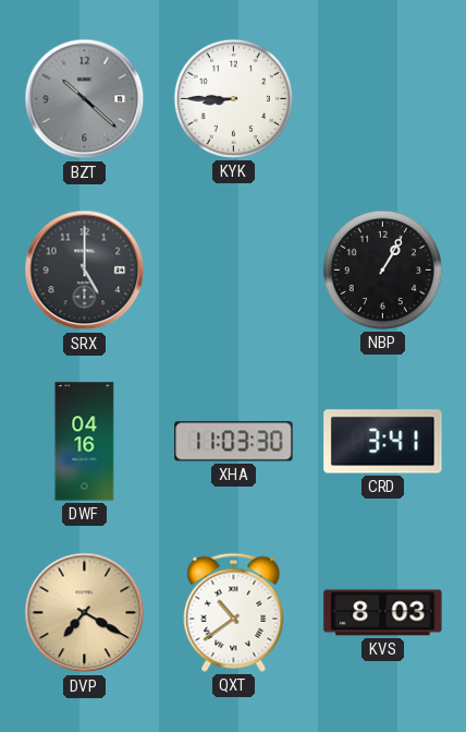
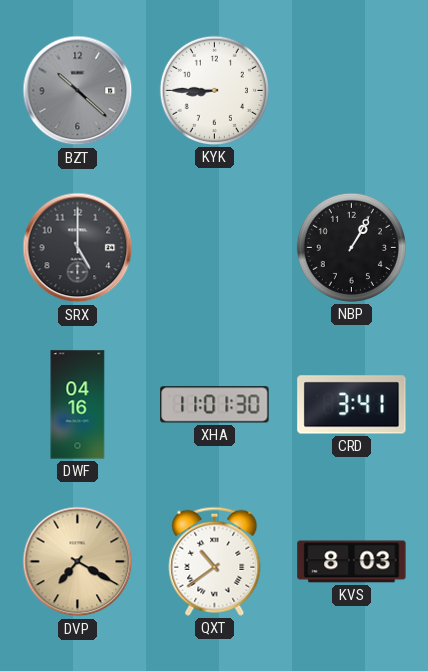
XHA: 11:03 -> 11:01 (215, 405)
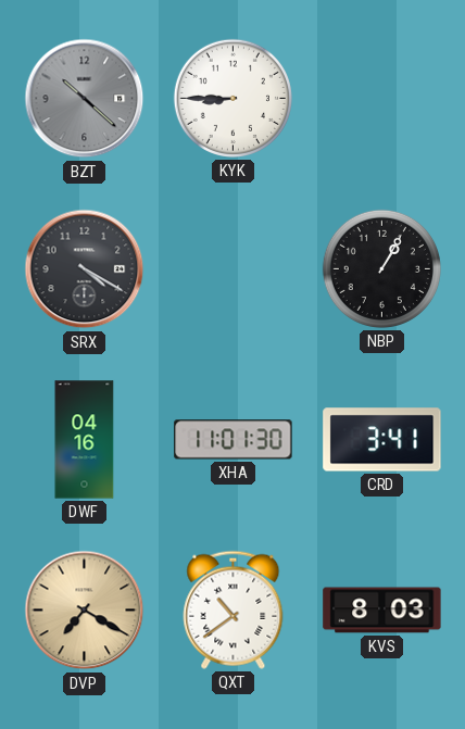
SRX: 5:00 -> 4:20 (85, 269)
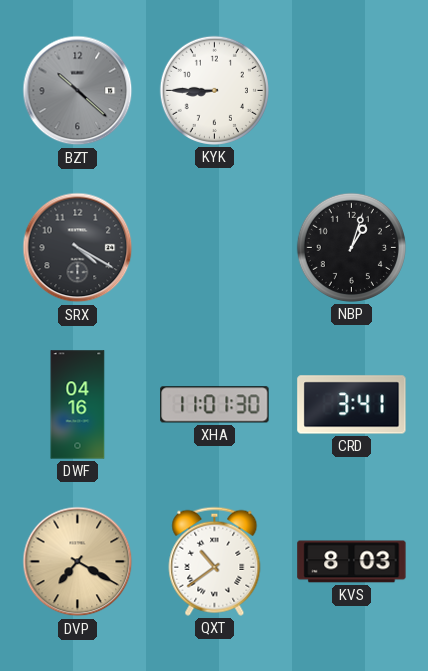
NBP: 1:05 -> 1:03 (351, 247)
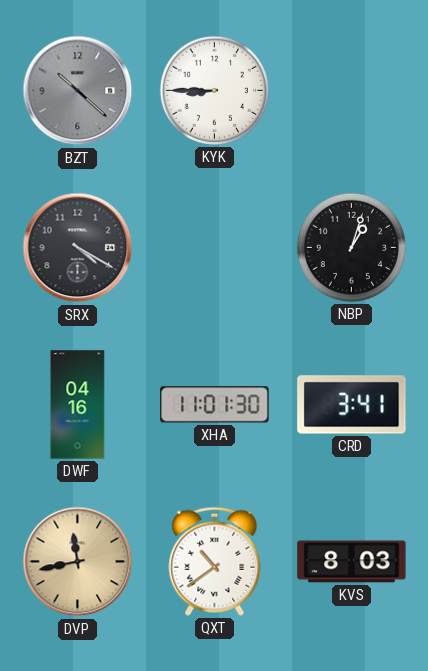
DVP: 7:20 -> 11:43 (78, 562)
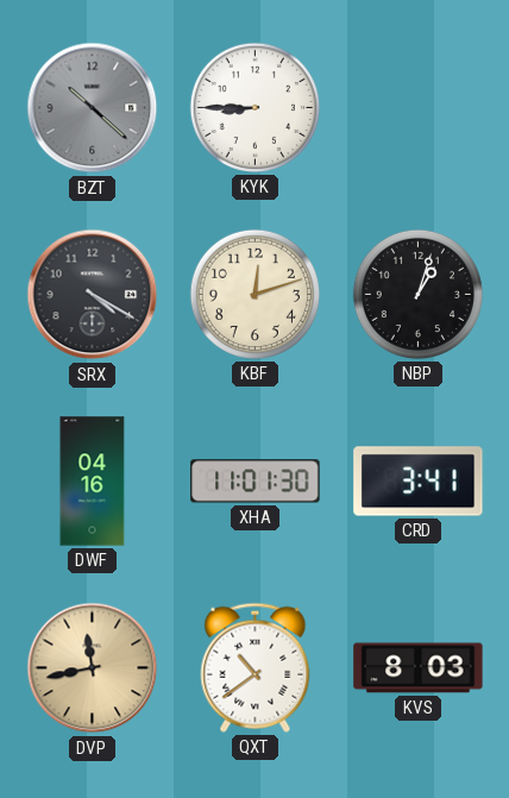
KBF: none -> 12:12 (254, 294)
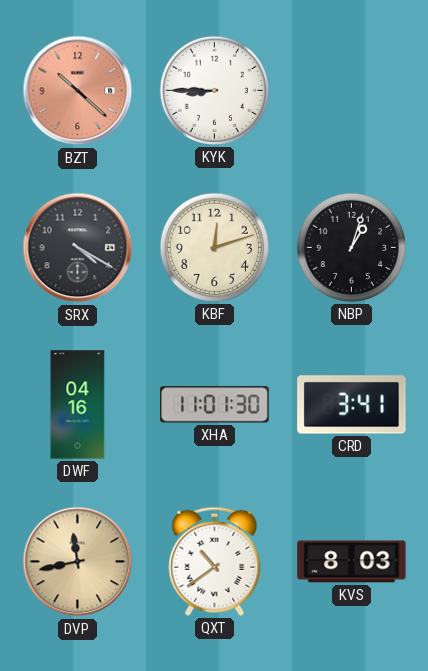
BZT dial: grey -> salmon (78, 91)
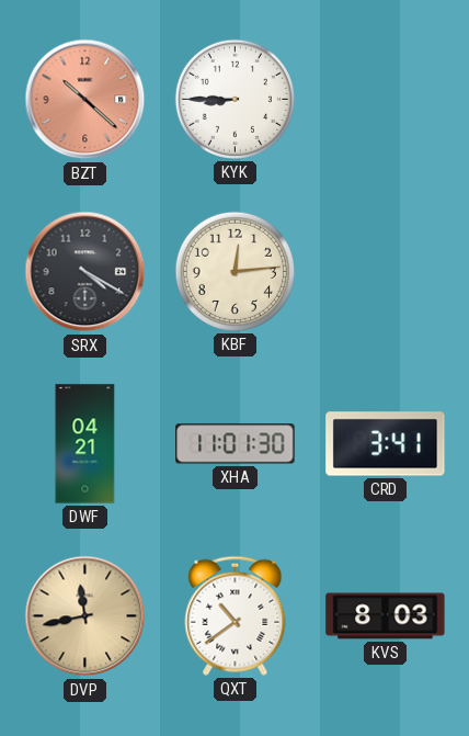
KBF: 12:12 -> 12:14 (234, 271)
NBP: 1:03 -> none (351, 247)
DWF: 04:16 -> 04:21 (85, 444)
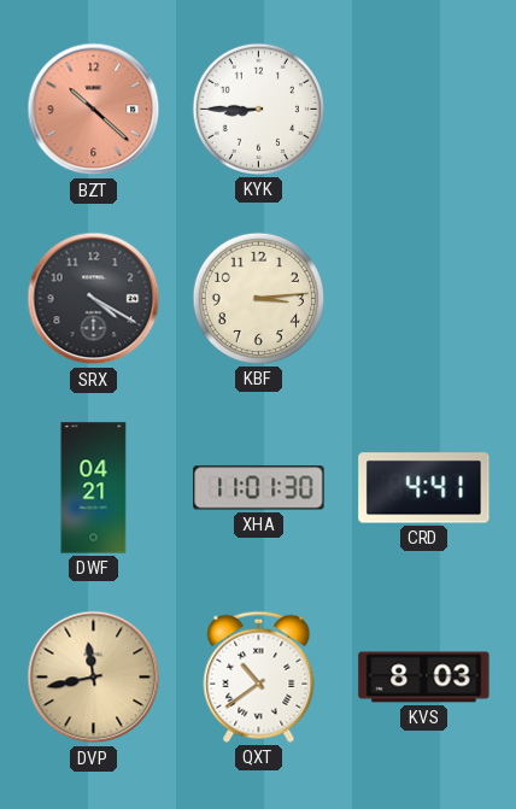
KBF: 12:14 -> 3:14 (258, 298)
CRD: 3:41 -> 4:41 (424, 488)
